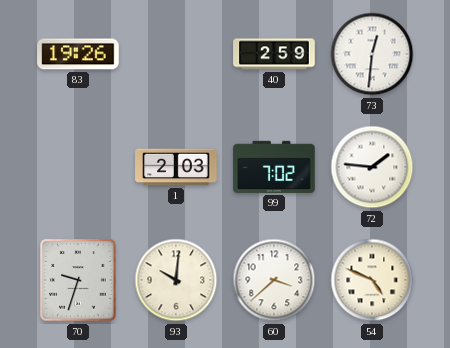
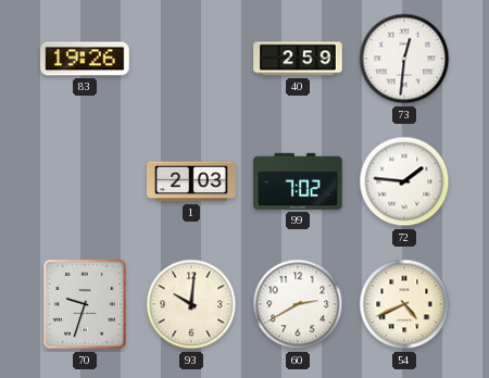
60: 3:38 -> 2:40 (298, 304)
54: 4:49 -> 4:41 (404, 304)
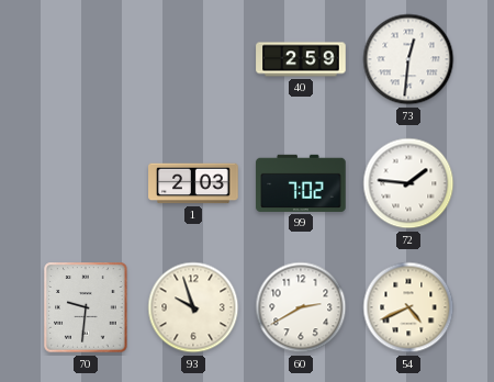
83: 19:26 -> none (85, 59)
70: 9:33 -> 9:31 (86, 307)
93: 10:01 -> 9:57 (193, 307)
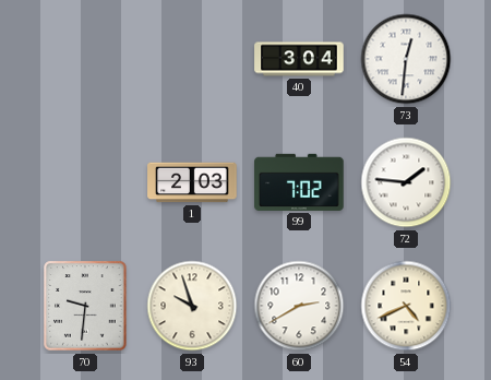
40: 2:59 -> 3:04 (299, 59)
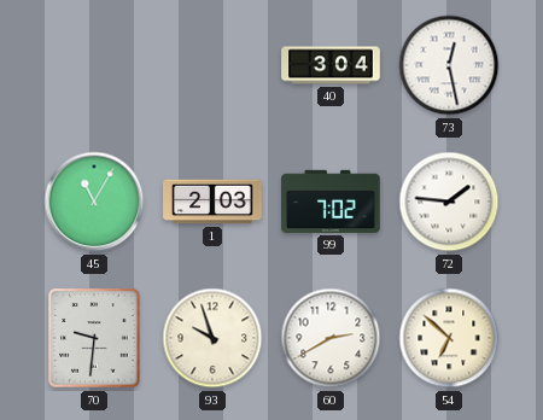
73: 12:31 -> 12:28 (449, 65)
45: none -> 11:05 (94, 202)
54: 4:41 -> 6:52 (449, 338)
